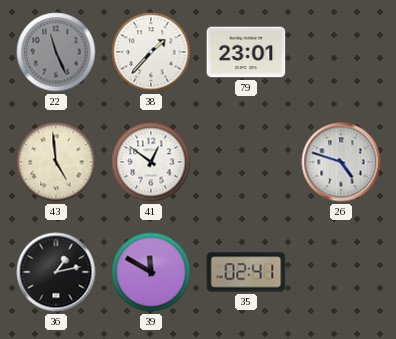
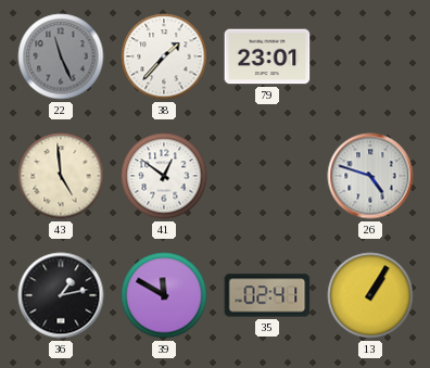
13: none -> 1:05 (370, 295)
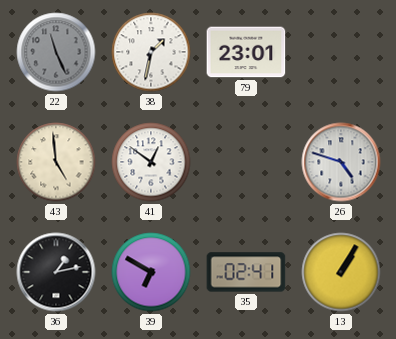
38: 1:37 -> 1:32 (151, 52)
39: 11:50 -> 6:50 (151, 272)
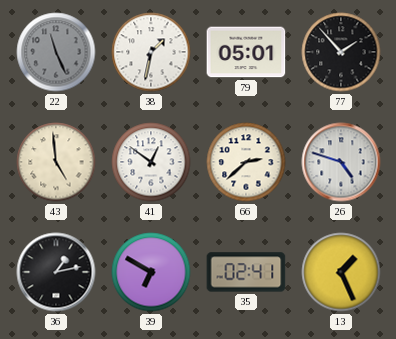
79: 23:01 -> 05:01 (246, 52)
77: none -> 1:53 (341, 52)
66: none -> 2:38 (246, 162)
13: 1:05 -> 1:26 (341, 272)
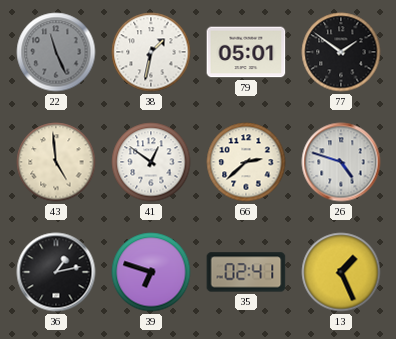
77: 1:53 -> 1:51 (341, 52)
39: 6:50 -> 6:48 (151, 272)
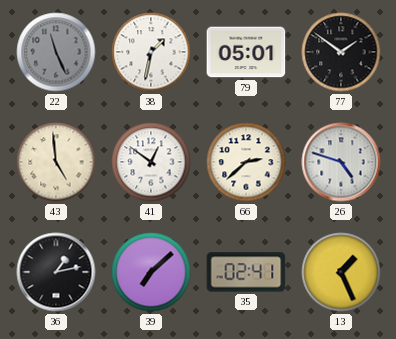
39: 6:48 -> 7:08 (151, 272)
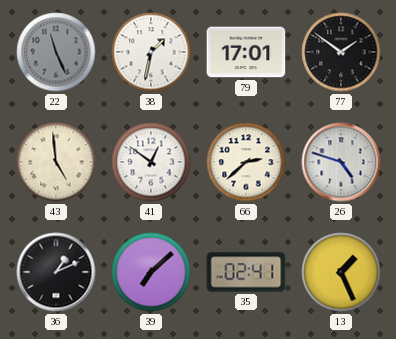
79: 05:01 -> 17:01 (246, 52)
36: 1:13 -> 1:11 (56, 272)
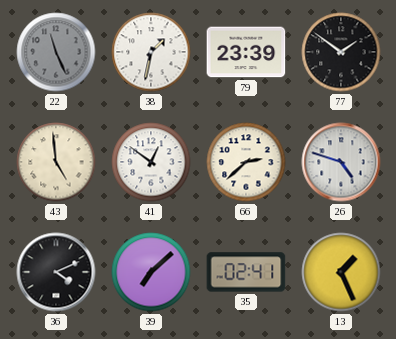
79: 17:01 -> 23:39 (246, 52)
36: 1:11 -> 4:11 (56, 272)
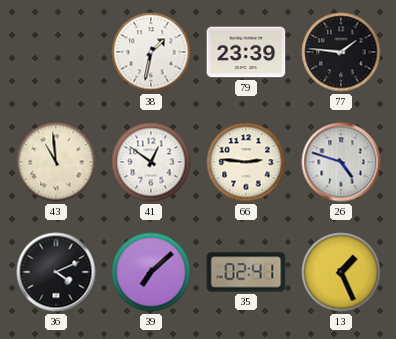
22: 11:26 -> none (56, 52)
77: 1:51 -> 1:46 (341, 52)
43: 4:59 -> 10:59 (56, 162)
66: 2:38 -> 2:46 (246, 162)
